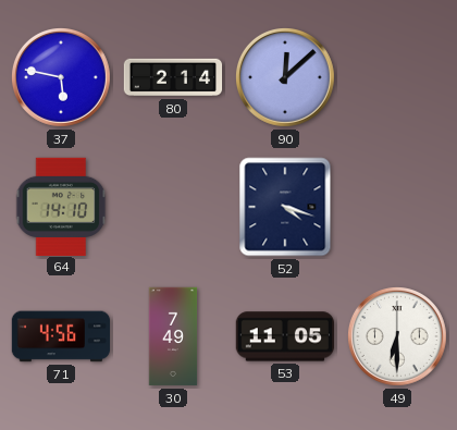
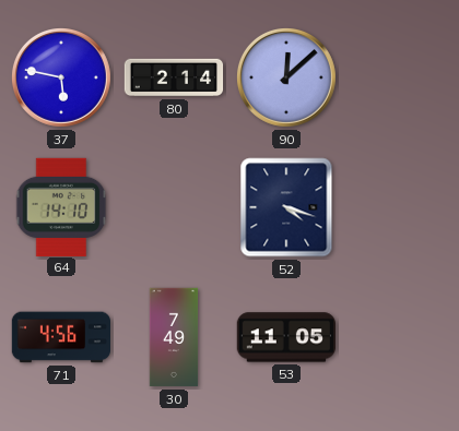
49: 6:30 -> none (397, 336)
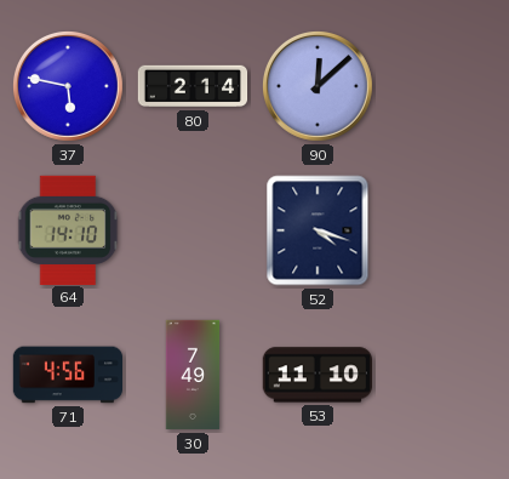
53: 11:05 -> 11:10 (316, 375)
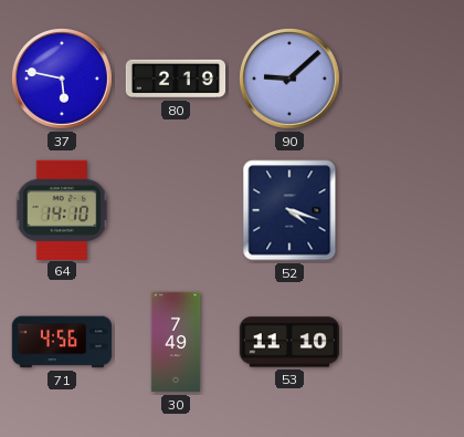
80: 2:14 -> 2:19 (176, 79)
90: 12:08 -> 9:08 (289, 79)
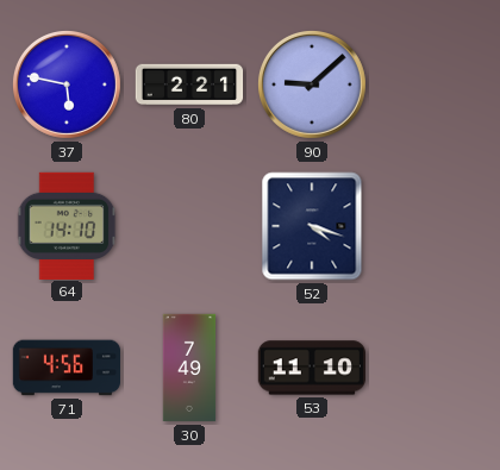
80: 2:19 -> 2:21 (189, 84)
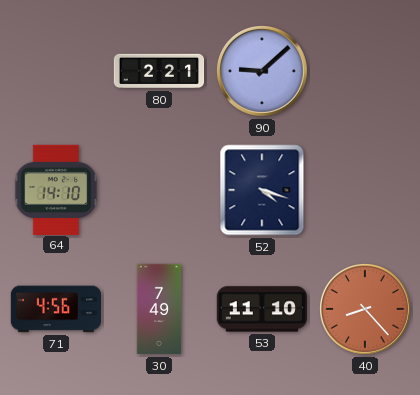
37: 5:47 -> none (67, 84)
40: none -> 8:23 (365, 309)
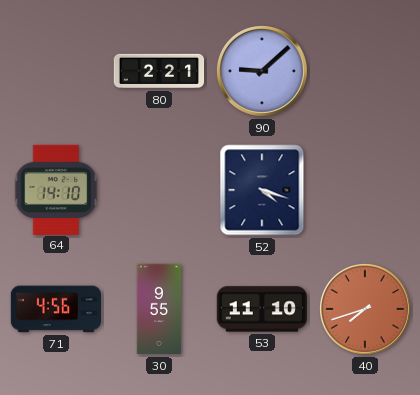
30: 7:49 -> 9:55 (159, 309)
40: 8:23 -> 7:42 (365, 309)
